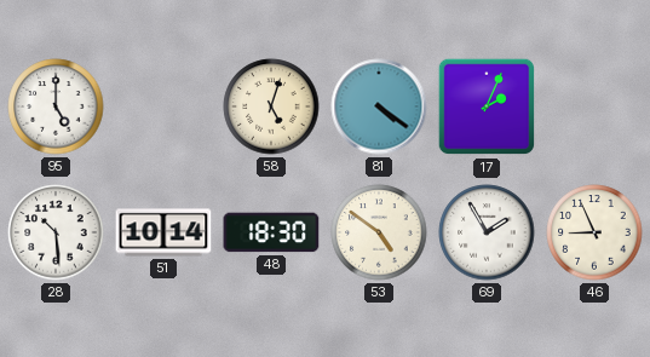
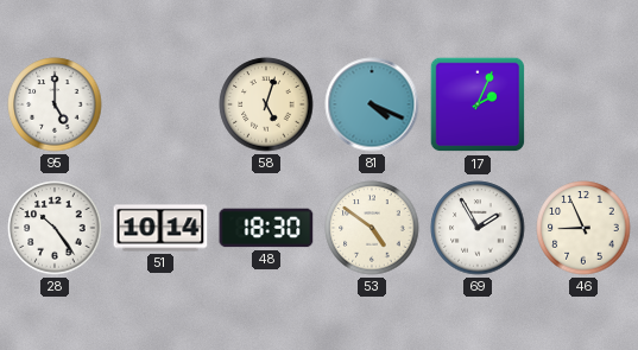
81: 4:21 -> 4:19 (372, 104)
28: 10:29 -> 10:24 (55, 228)
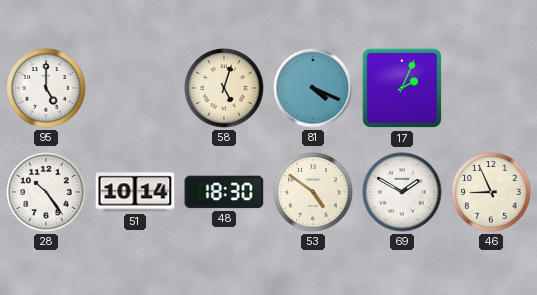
69: 1:55 -> 1:50 (402, 192)
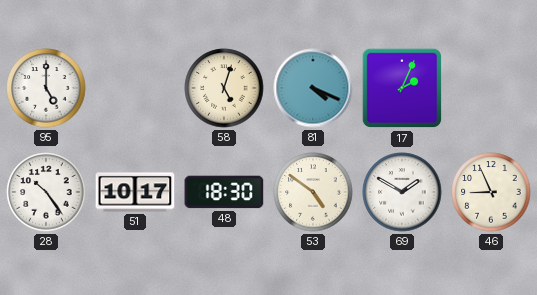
51: 10:14 -> 10:17 (135, 192)
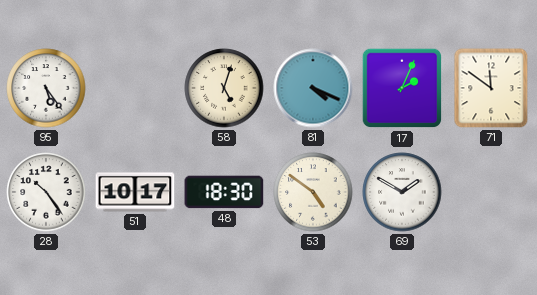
95: 5:00 -> 5:24 (46, 88)
71: none -> 11:51 (491, 88)
46: 8:56 -> none (491, 192)
